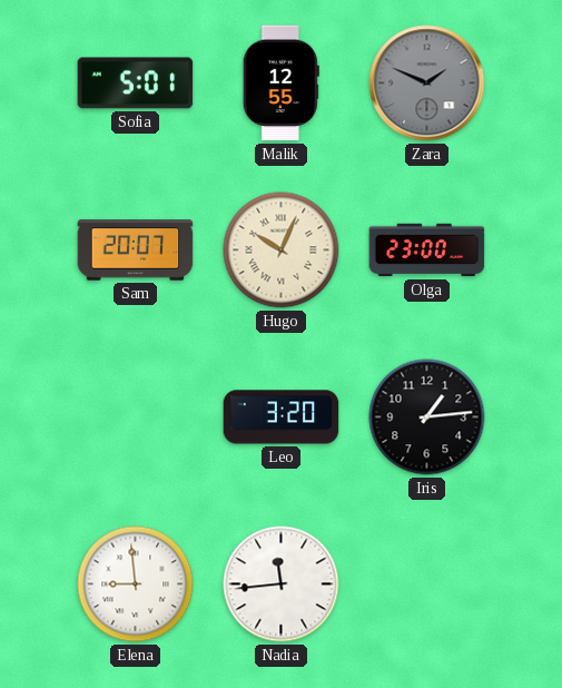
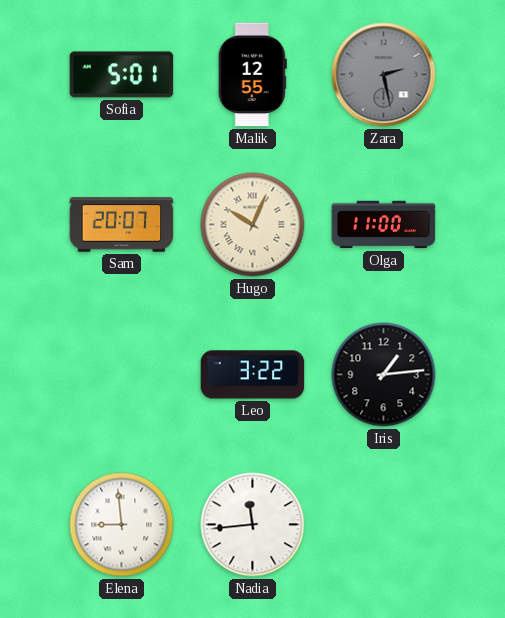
Zara: 1:49 -> 2:28 (384, 75)
Olga: 23:00 -> 11:00 (384, 225)
Leo: 3:20 -> 3:22 (253, 375)
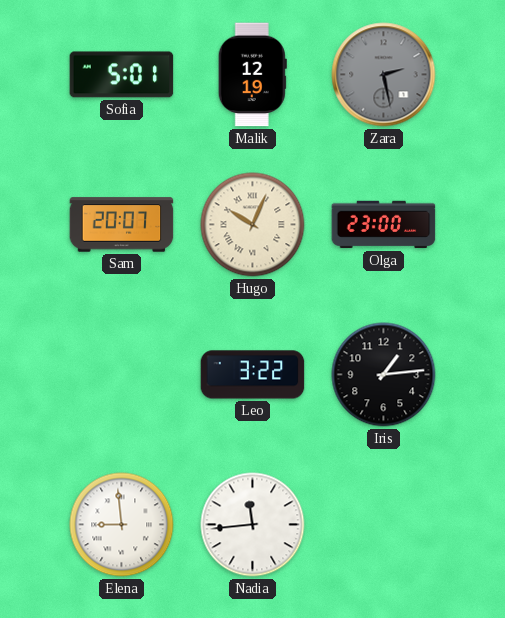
Malik: 12:55 -> 12:19 (252, 75)
Olga: 11:00 -> 23:00 (384, 225)
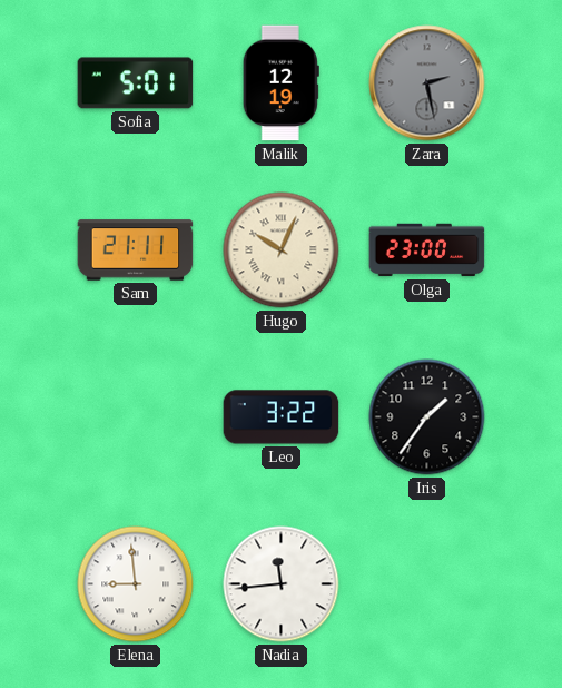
Sam: 20:07 -> 21:11 (136, 250)
Iris: 1:14 -> 1:36 (427, 417)
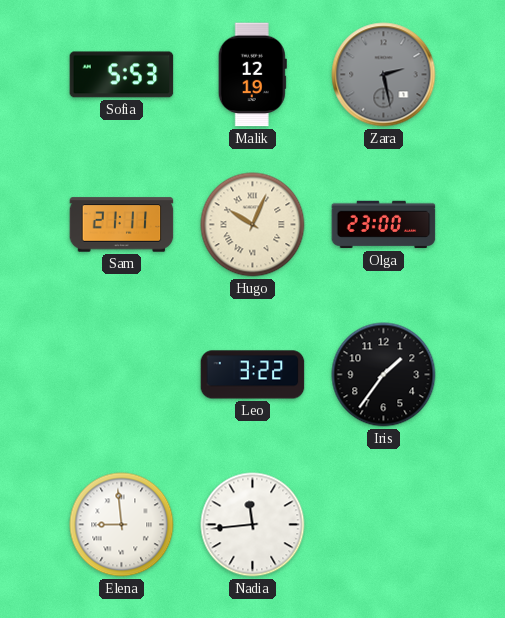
Sofia: 5:01 -> 5:53 (122, 75)
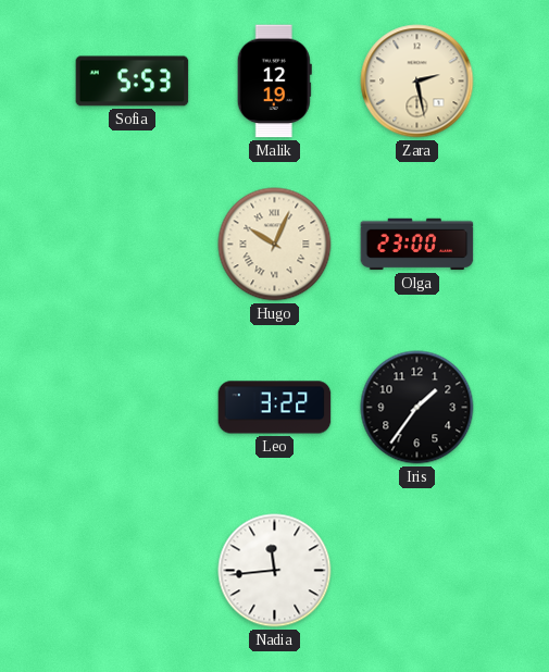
Zara dial: grey -> cream (417, 82)
Sam: 21:11 -> none (122, 225)
Elena: 8:59 -> none (122, 525)
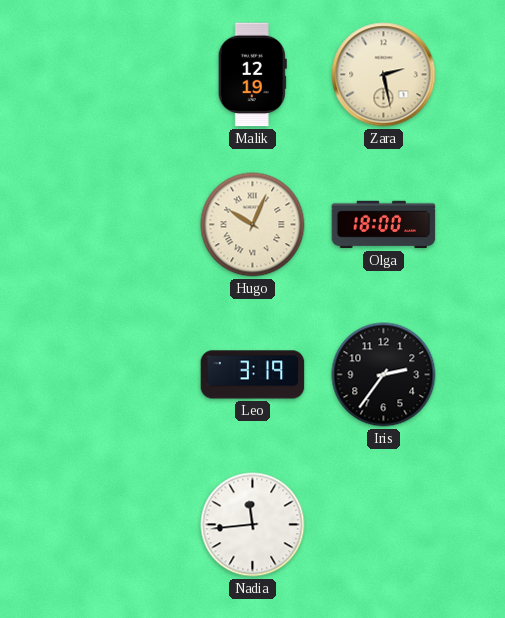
Sofia: 5:53 -> none (133, 82)
Olga: 23:00 -> 18:00 (384, 225)
Leo: 3:22 -> 3:19 (253, 375)
Iris: 1:36 -> 2:36 (384, 375)
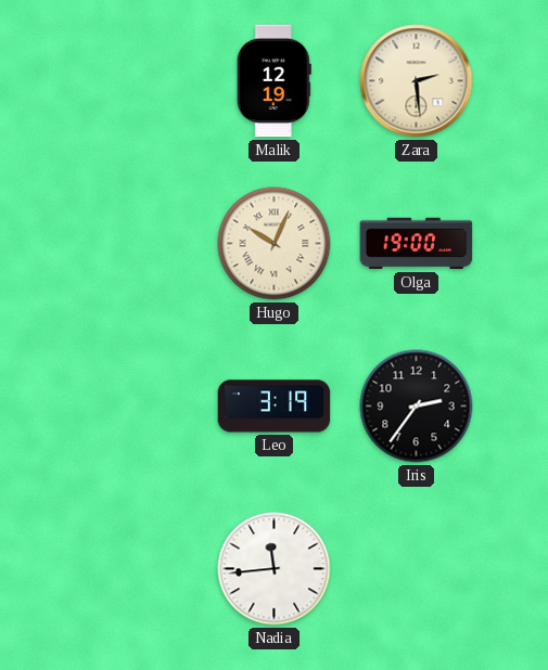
Zara: 2:28 -> 2:29 (417, 81)
Olga: 18:00 -> 19:00 (417, 244)
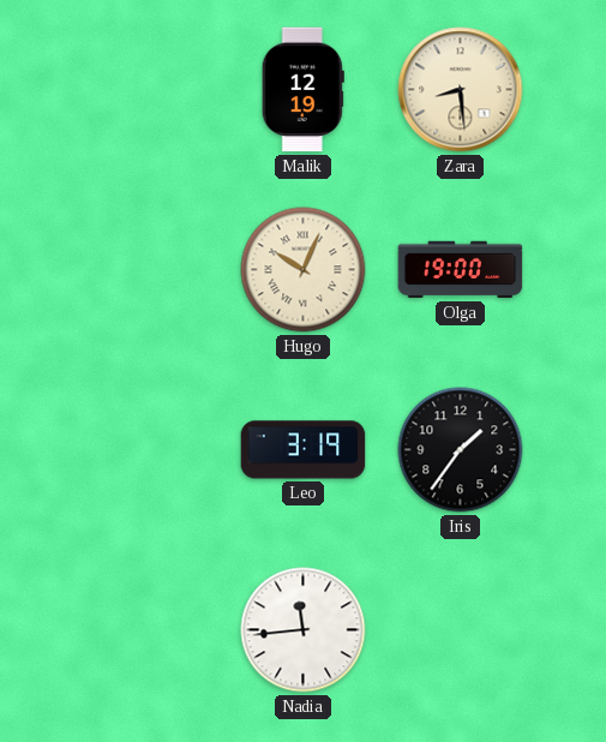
Zara: 2:29 -> 8:29 (461, 90)
Iris: 2:36 -> 1:36 (461, 450)
